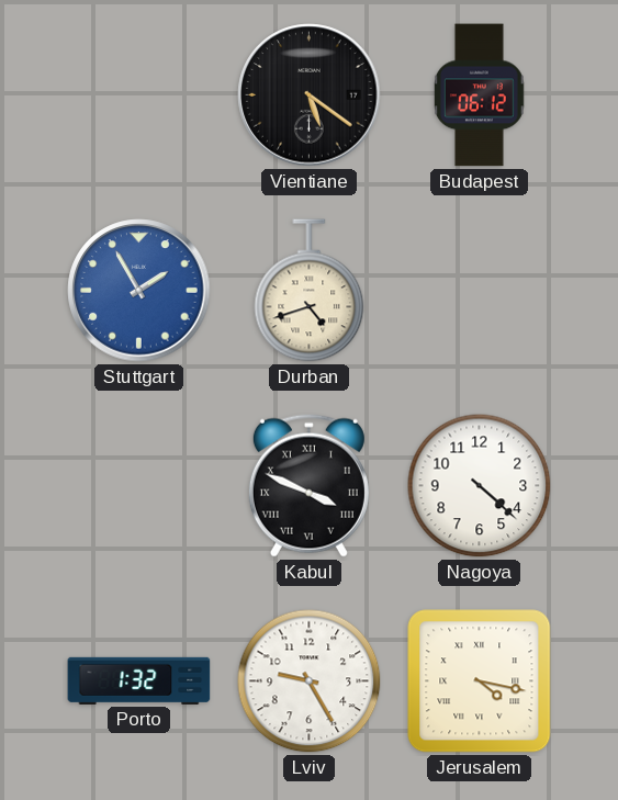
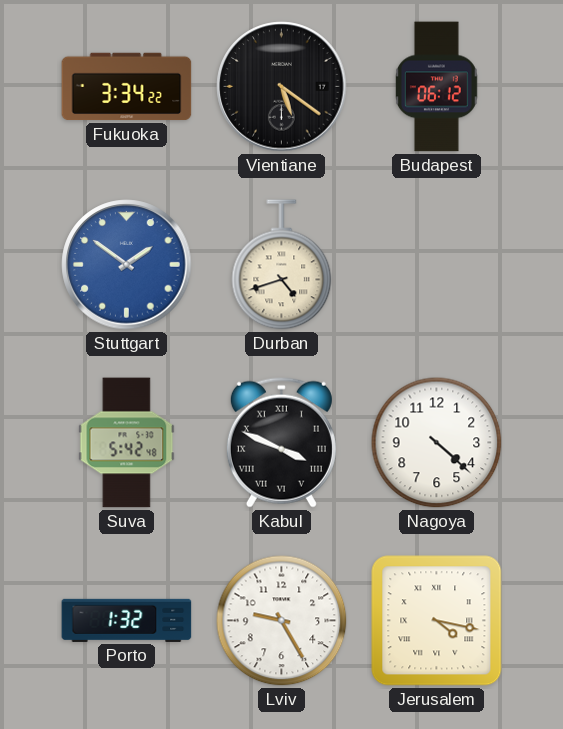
Fukuoka: none -> 3:34 (127, 87)
Stuttgart: 1:55 -> 1:51 (127, 265)
Suva: none -> 5:42 (127, 443)
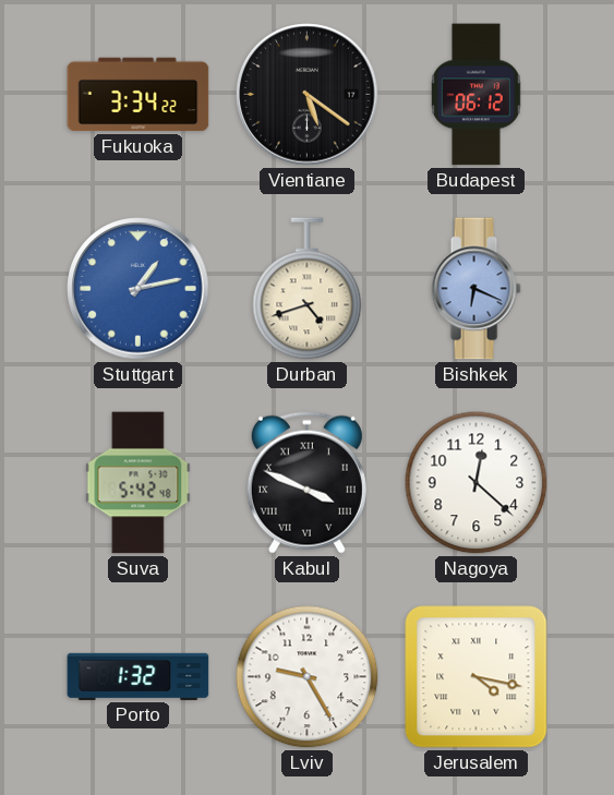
Stuttgart: 1:51 -> 1:13 (139, 289)
Bishkek: none -> 6:19 (475, 289)
Nagoya: 4:22 -> 12:22 (477, 483)
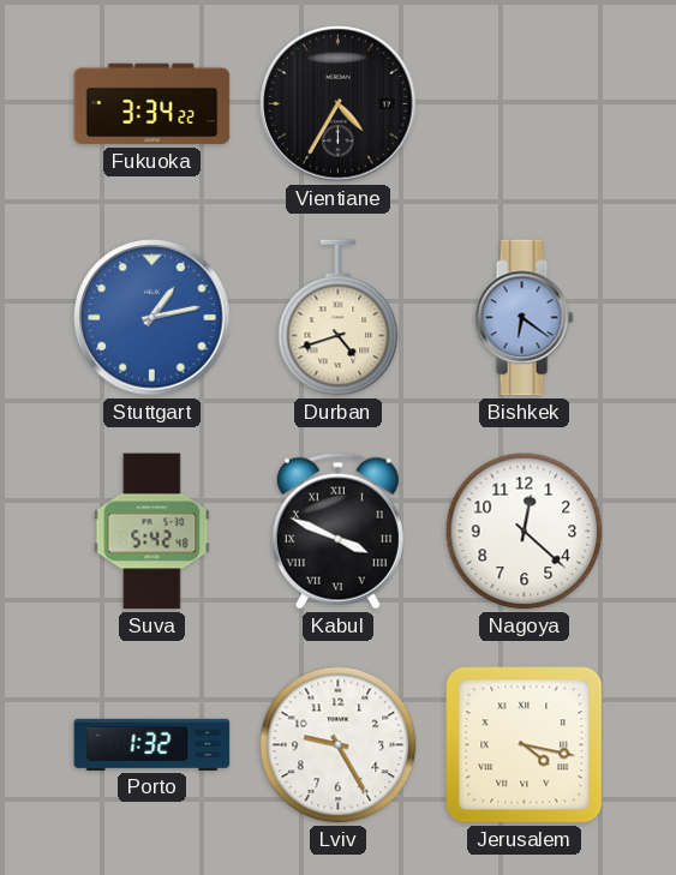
Vientiane: 5:21 -> 4:35 (339, 104)
Budapest: 06:12 -> none (475, 95)
Bishkek: 6:19 -> 6:21 (524, 318)
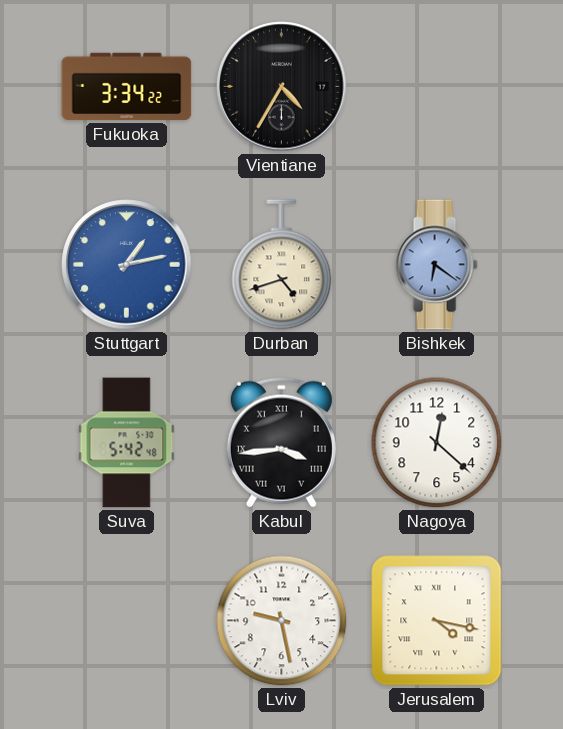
Kabul: 3:49 -> 3:44 (281, 442)
Porto: 1:32 -> none (152, 744)
Lviv: 9:25 -> 9:28 (282, 621)
